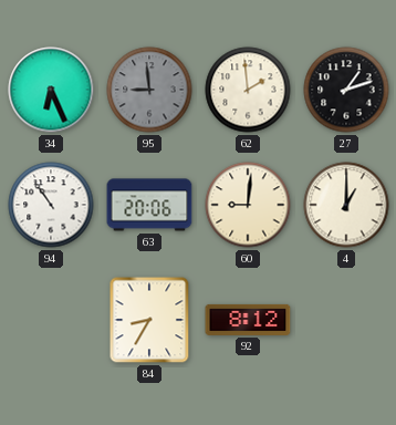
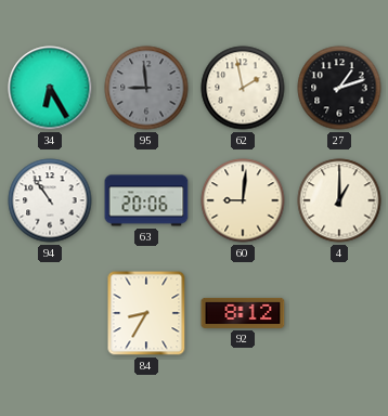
34: 6:26 -> 6:25 (50, 88)
62: 1:59 -> 1:58 (243, 88)
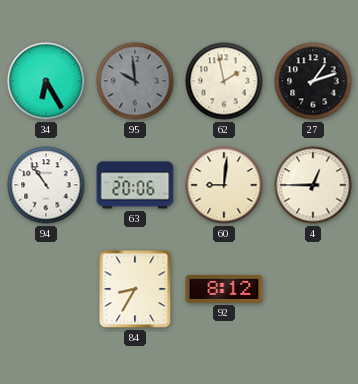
95: 8:59 -> 9:59 (135, 81)
4: 1:00 -> 12:45 (313, 185)
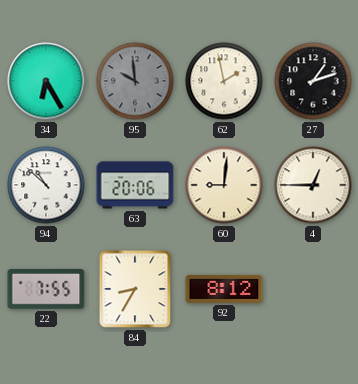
94: 10:54 -> 10:52 (46, 185)
22: none -> 7:55 (46, 290)
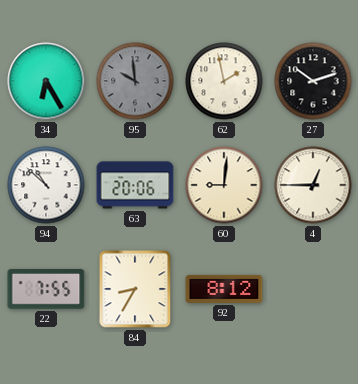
27: 1:12 -> 10:12 (313, 81)
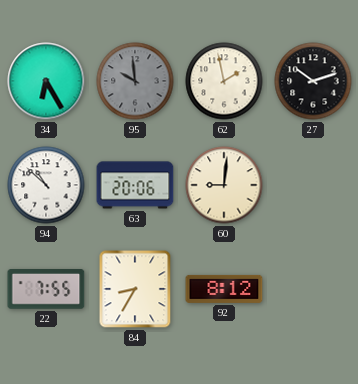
4: 12:45 -> none (313, 185)
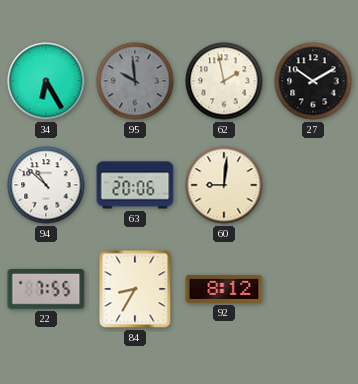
27: 10:12 -> 10:10 (313, 81)
